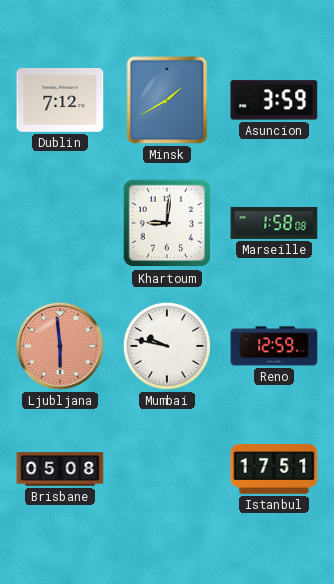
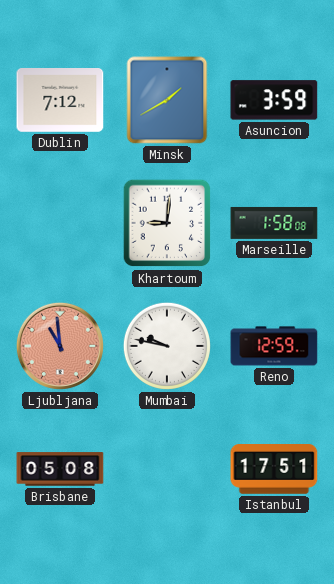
Ljubljana: 5:59 -> 10:59 (60, 346)
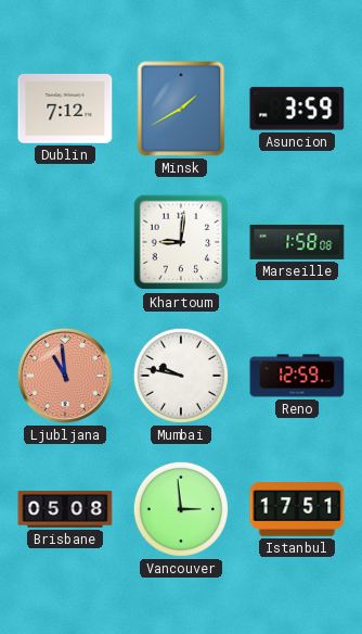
Vancouver: none -> 2:59 (181, 509)
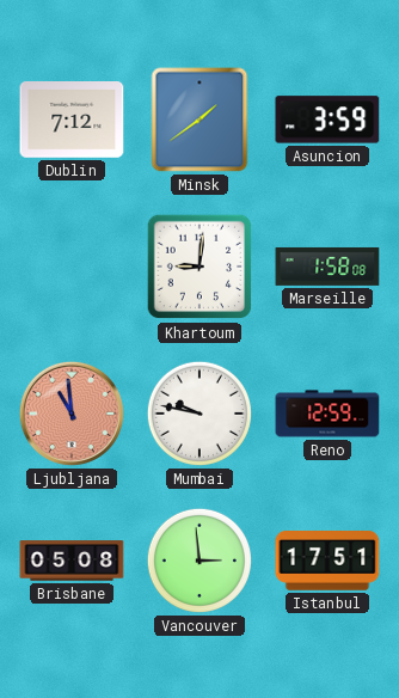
Minsk: 1:40 -> 1:39 (199, 120)
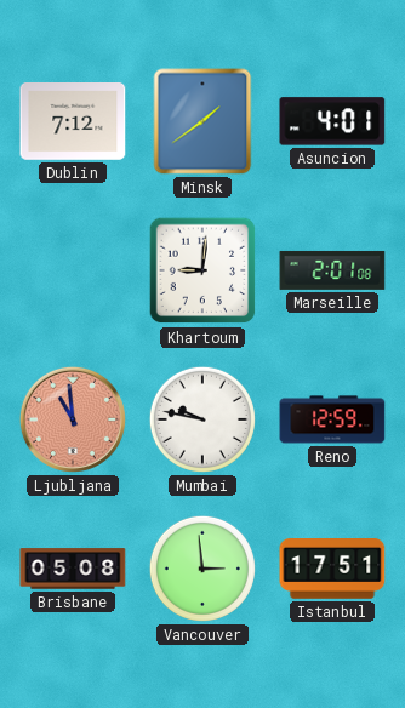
Asuncion: 3:59 -> 4:01 (332, 121)
Marseille: 1:58 -> 2:01 (332, 270)
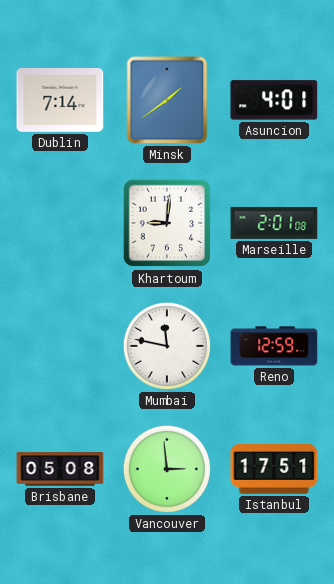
Dublin: 7:12 -> 7:14 (60, 101)
Ljubljana: 10:59 -> none (73, 419)
Mumbai: 9:47 -> 11:47 (167, 346)
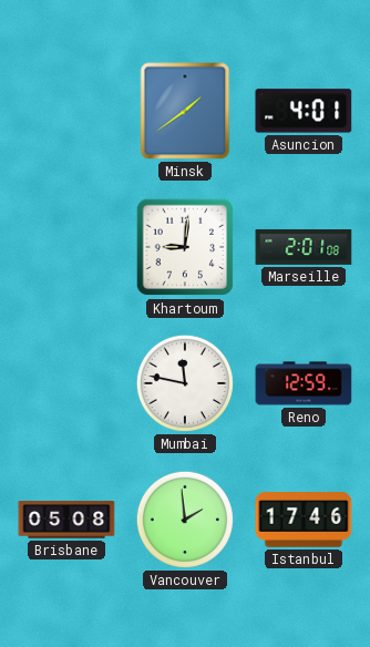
Dublin: 7:14 -> none (60, 101)
Vancouver: 2:59 -> 1:59 (185, 520)
Istanbul: 17:51 -> 17:46 (304, 521)
